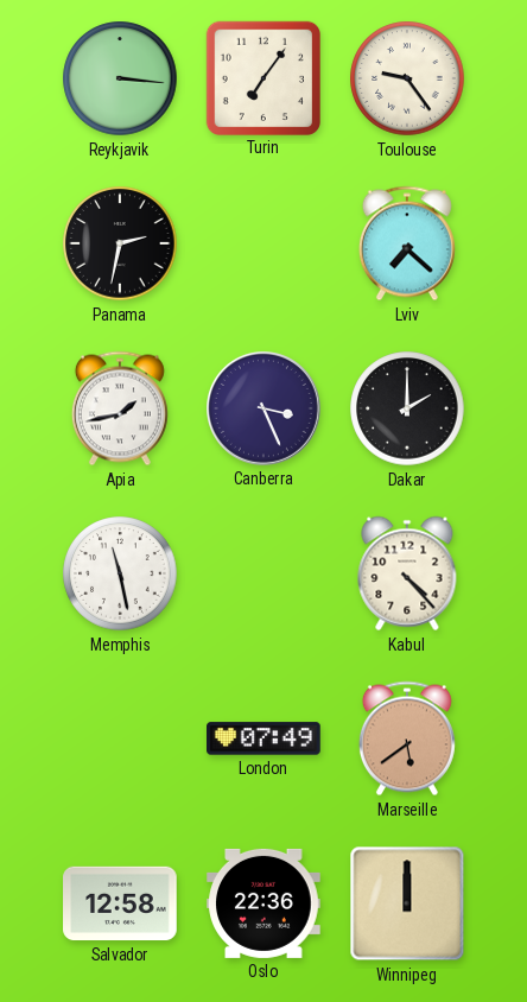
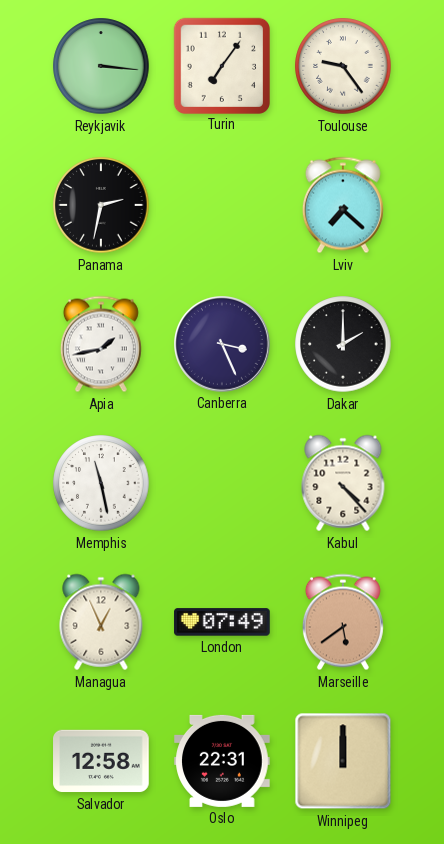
Managua: none -> 12:56 (101, 622)
Oslo: 22:36 -> 22:31 (222, 761)
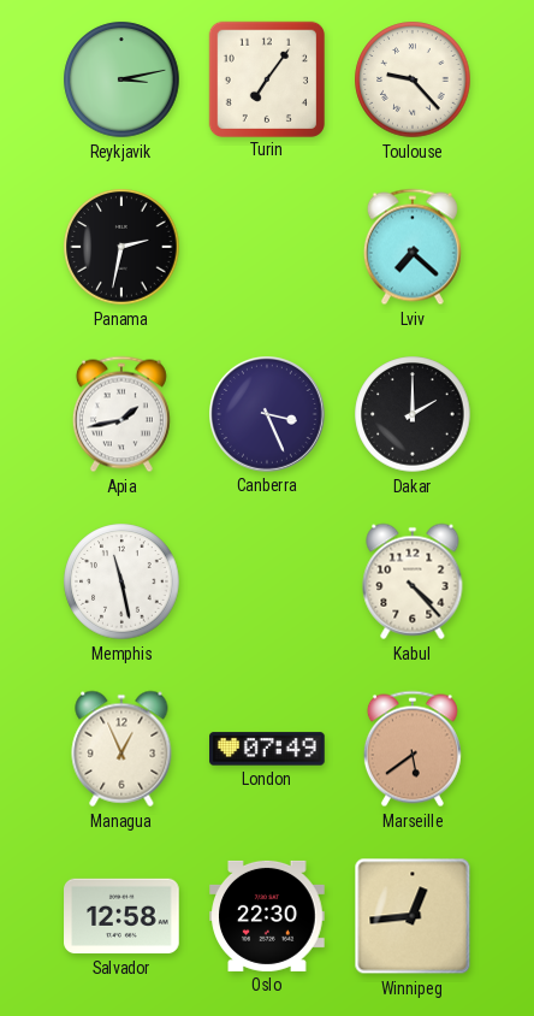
Reykjavik: 3:16 -> 3:13 (121, 79)
Toulouse: 9:24 -> 9:23 (413, 79)
Oslo: 22:31 -> 22:30 (267, 916)
Winnipeg: 12:00 -> 12:44 (413, 916)
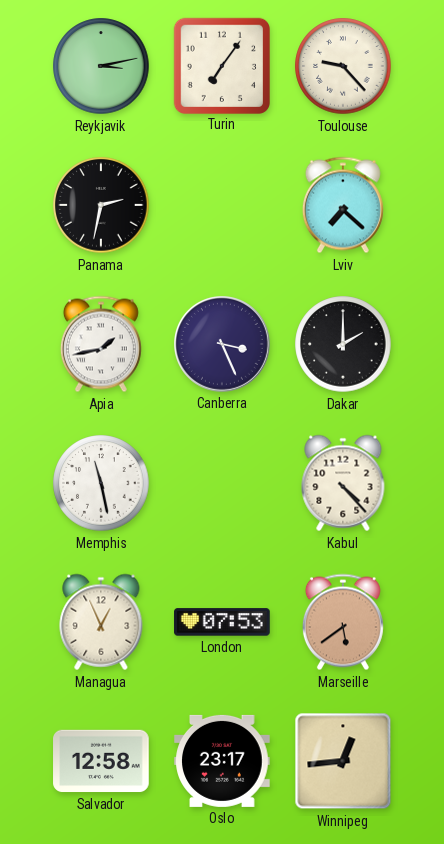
London: 07:49 -> 07:53 (222, 622)
Oslo: 22:30 -> 23:17 (222, 761)
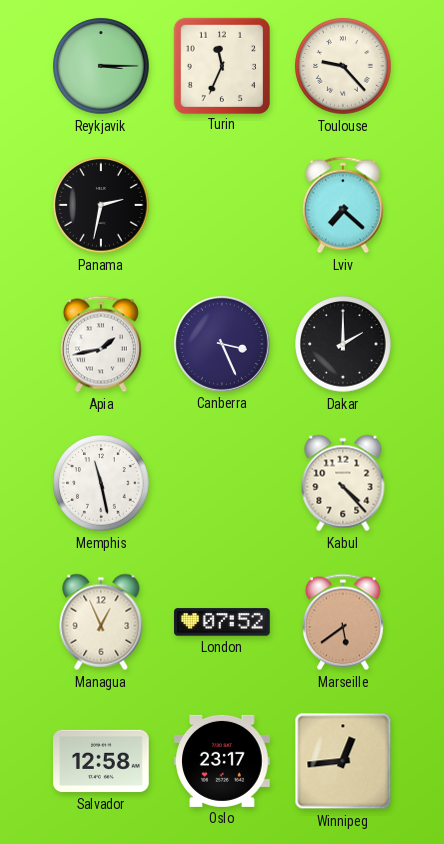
Reykjavik: 3:13 -> 3:15 (101, 66)
Turin: 7:06 -> 11:34 (221, 65)
London: 07:53 -> 07:52 (222, 622)
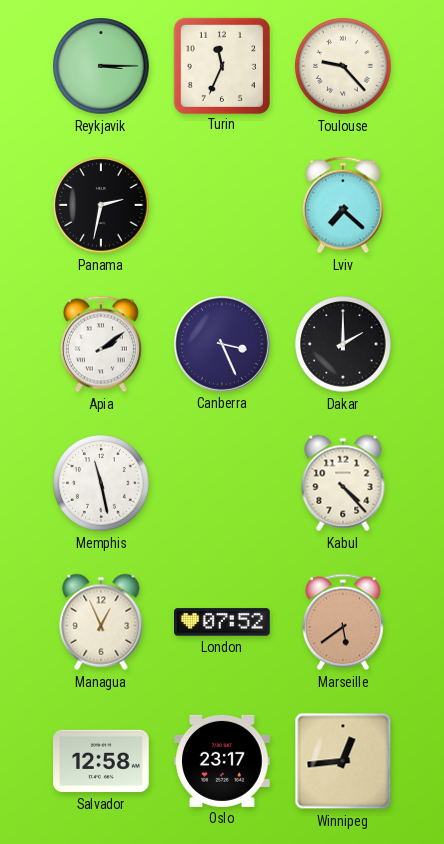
Apia: 1:43 -> 2:09 (101, 344)
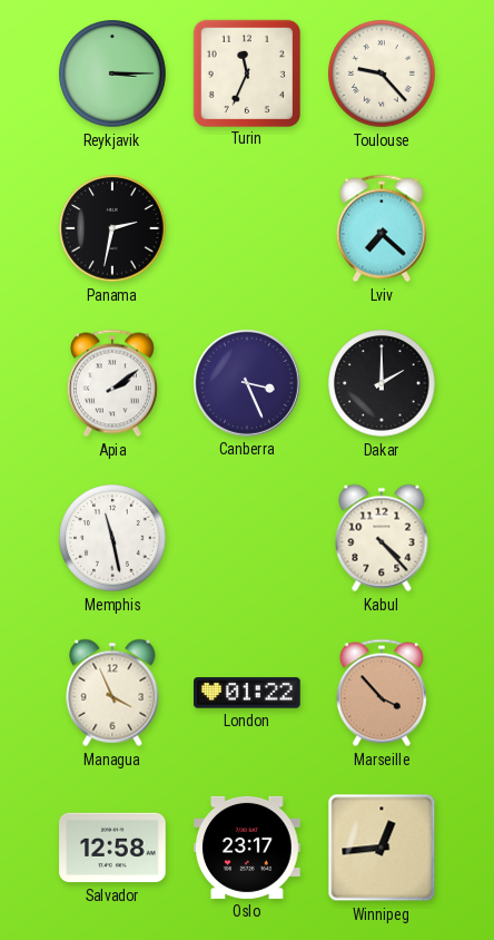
Managua: 12:56 -> 3:56 (112, 693)
London: 07:52 -> 01:22 (247, 693)
Marseille: 5:39 -> 3:53 (382, 693)
